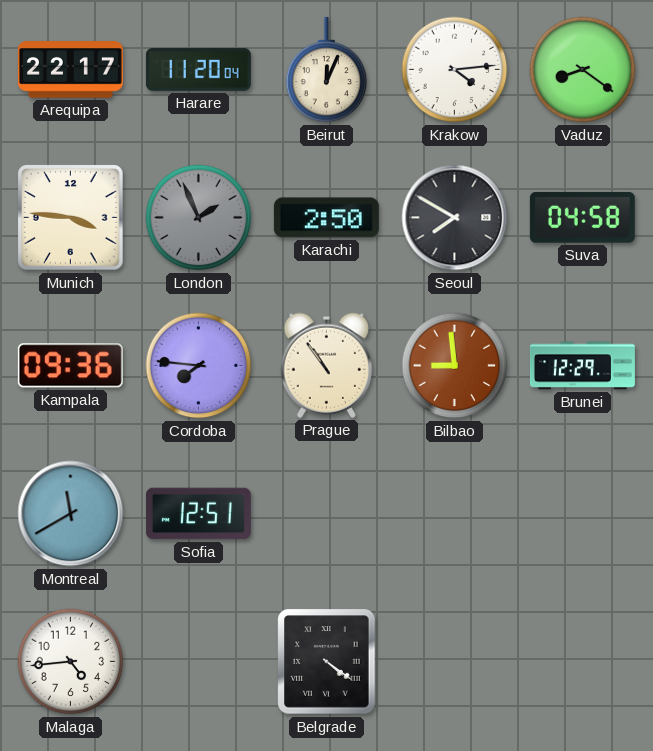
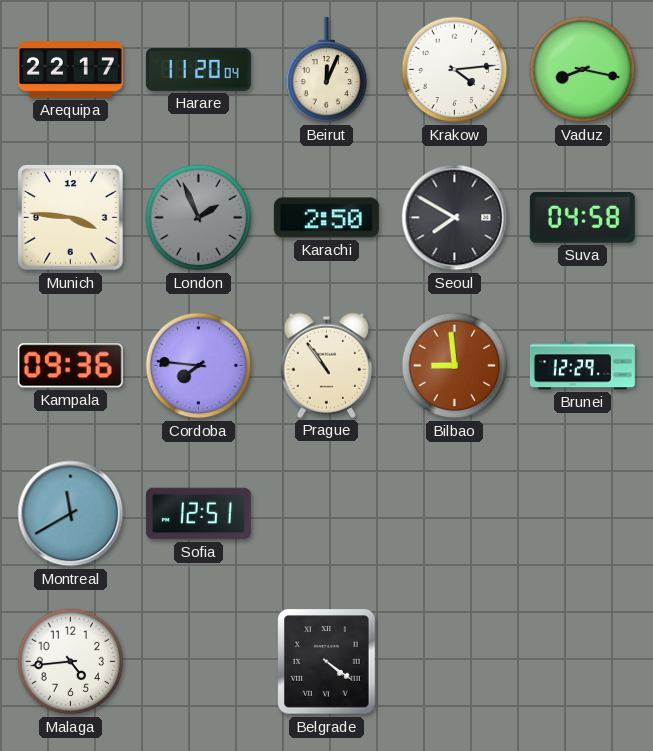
Vaduz: 8:21 -> 8:17 (583, 70)
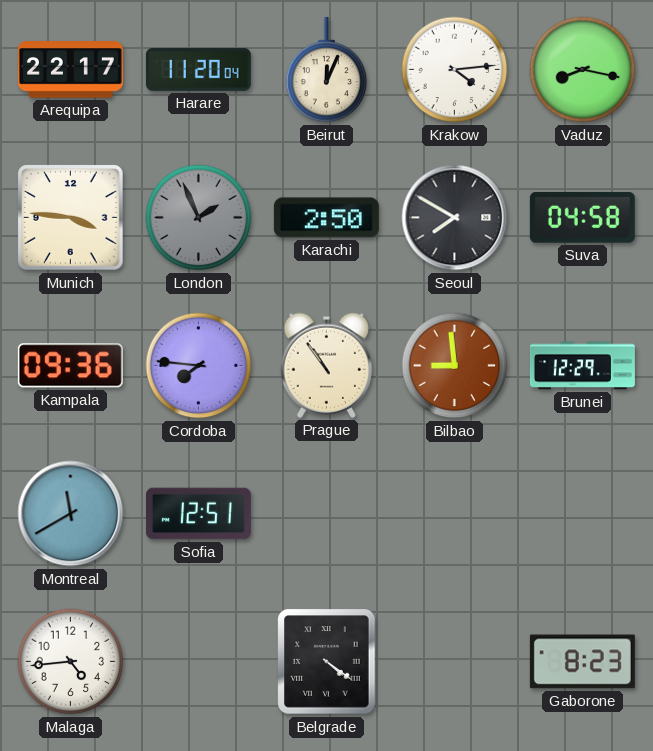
Gaborone: none -> 8:23 (582, 662)
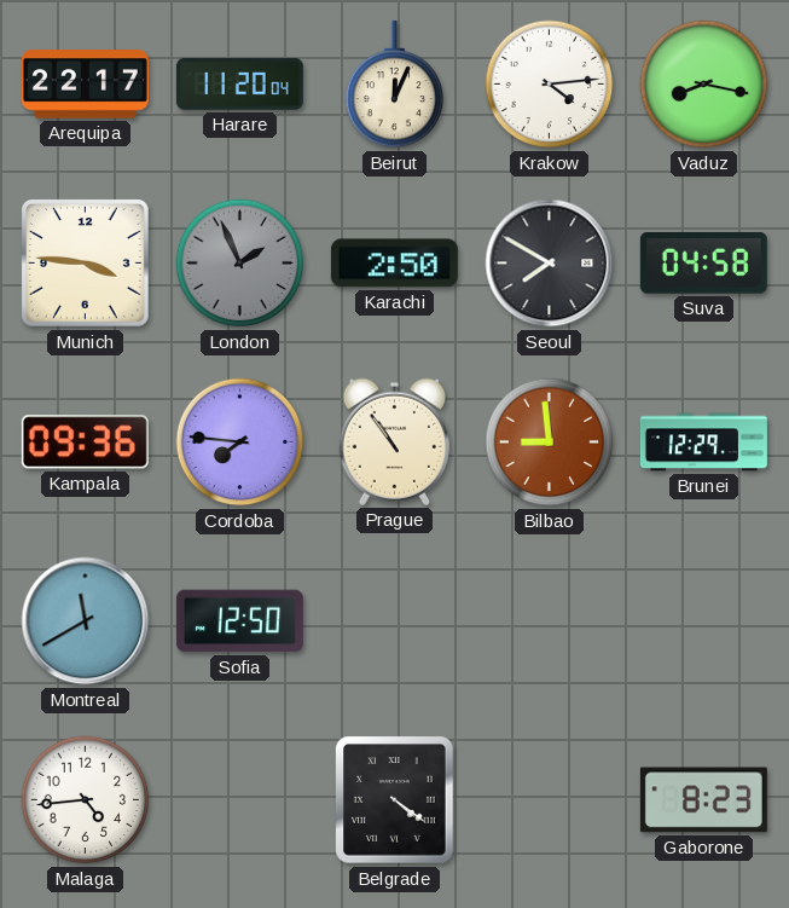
Sofia: 12:51 -> 12:50 (239, 621)
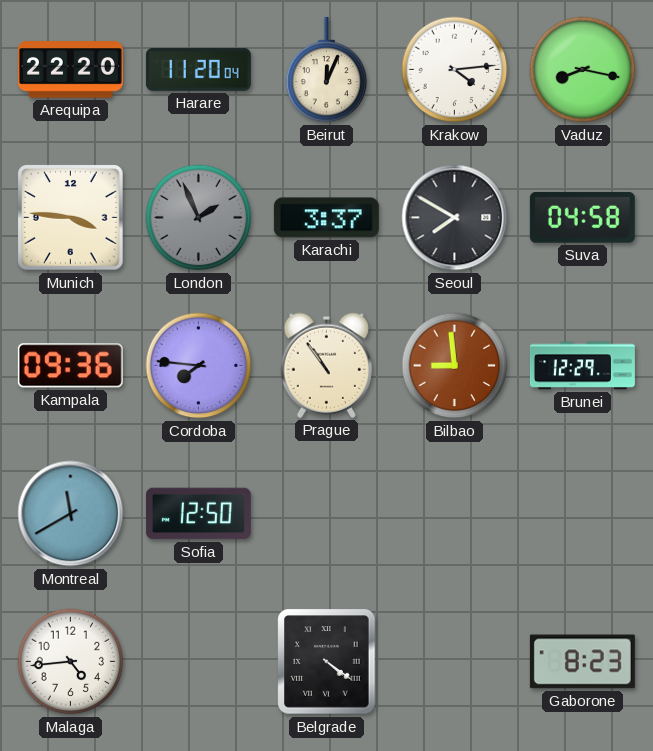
Arequipa: 22:17 -> 22:20 (70, 70)
Karachi: 2:50 -> 3:37 (326, 218)
